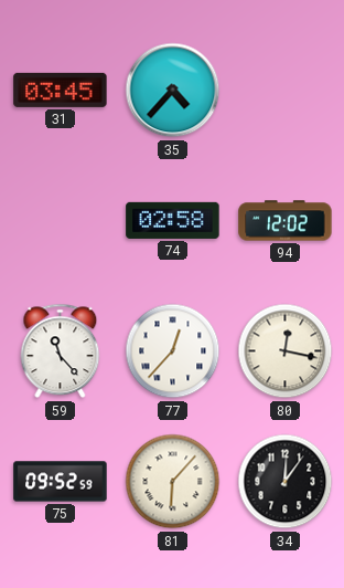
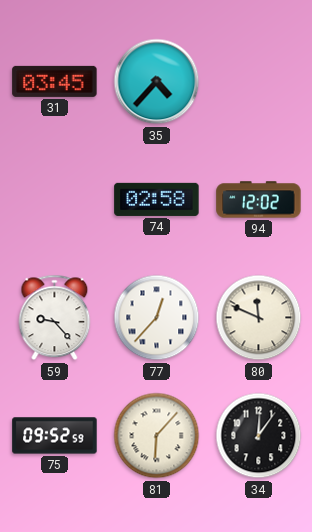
59: 11:23 -> 9:23 (55, 318)
80: 12:17 -> 11:49 (259, 318)
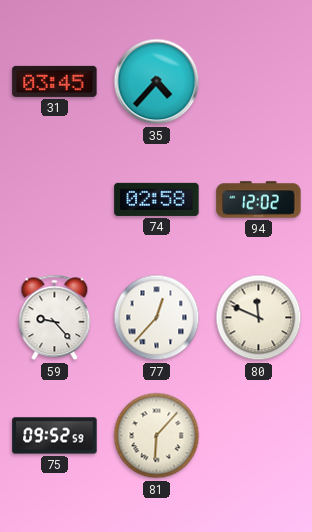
34: 12:06 -> none (259, 436)
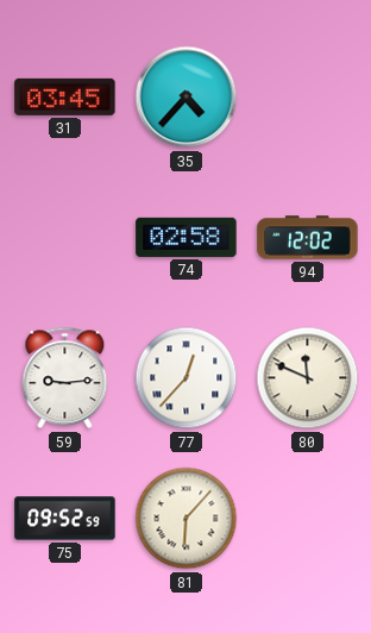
59: 9:23 -> 9:14 (65, 378)
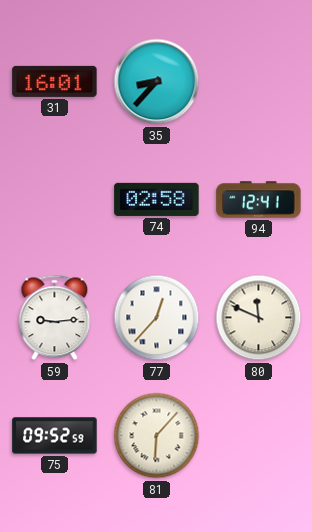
31: 03:45 -> 16:01 (55, 81)
35: 4:37 -> 8:37 (157, 82)
94: 12:02 -> 12:41 (259, 200)
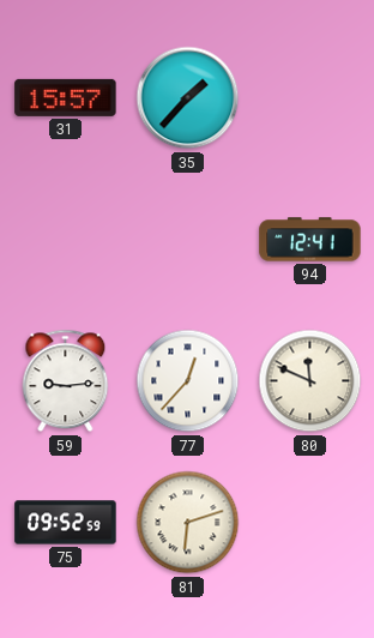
31: 16:01 -> 15:57 (66, 97)
35: 8:37 -> 1:37 (188, 98)
74: 02:58 -> none (157, 199)
81: 6:07 -> 6:12 (188, 523)
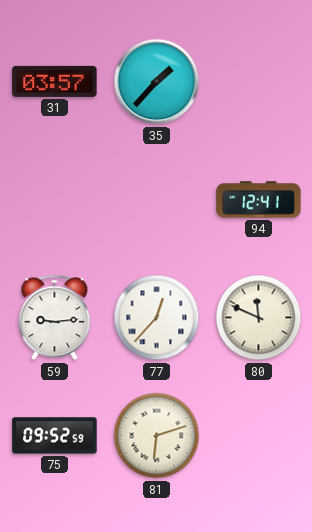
31: 15:57 -> 03:57 (55, 81)
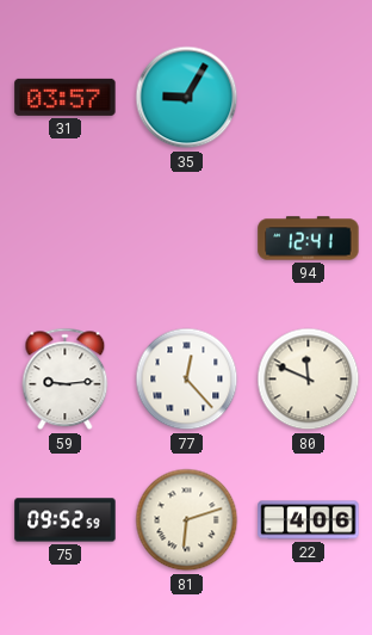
35: 1:37 -> 9:05 (187, 98)
77: 12:37 -> 12:23 (187, 380)
22: none -> 4:06 (309, 520)
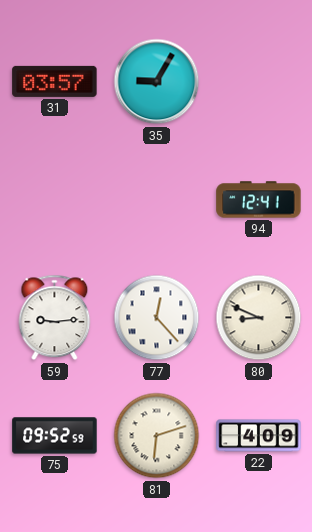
80: 11:49 -> 8:49 (259, 318)
22: 4:06 -> 4:09 (259, 436)
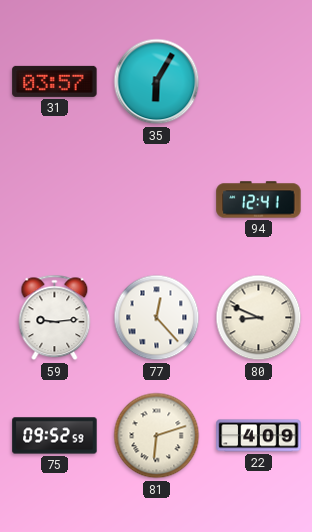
35: 9:05 -> 6:05 (157, 82)
